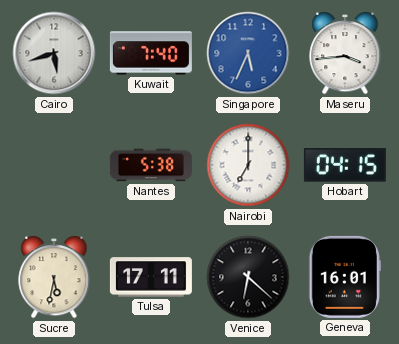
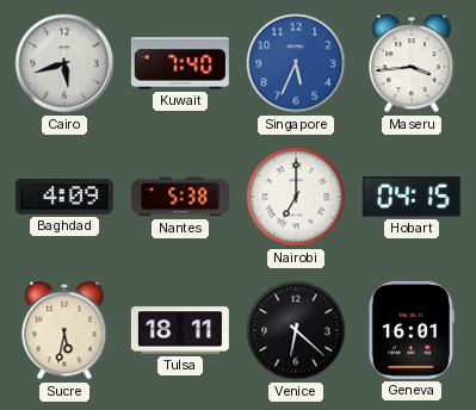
Baghdad: none -> 4:09 (64, 198)
Tulsa: 17:11 -> 18:11 (180, 330)
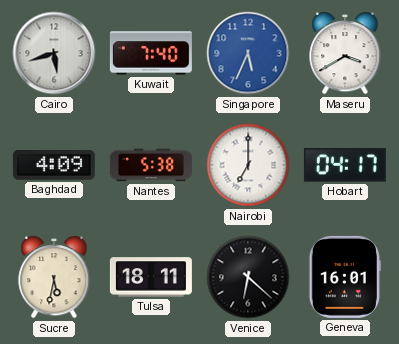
Maseru: 3:44 -> 3:40 (345, 54)
Hobart: 04:15 -> 04:17 (345, 165)
